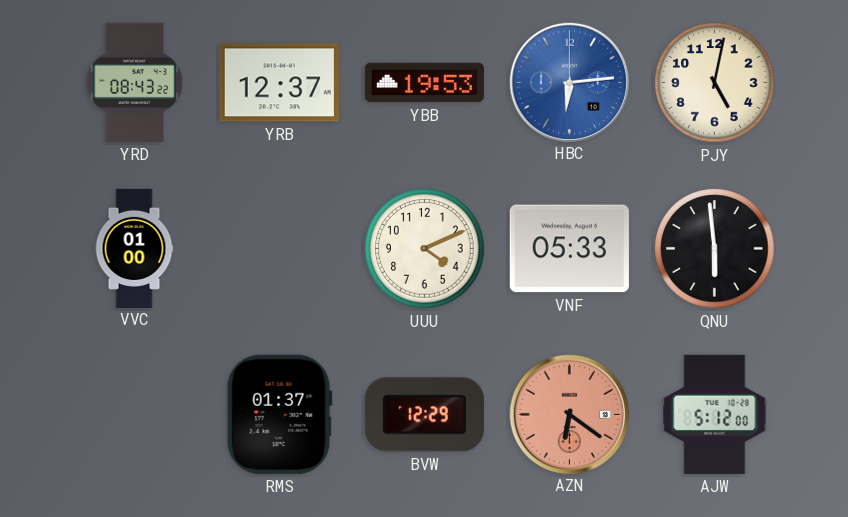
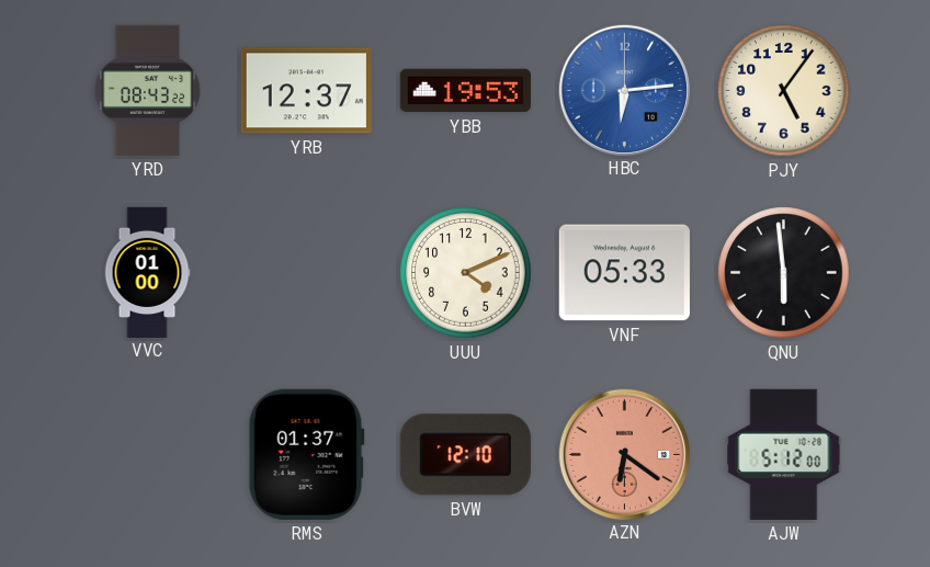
PJY: 5:02 -> 5:06 (784, 91)
BVW: 12:29 -> 12:10 (465, 455)
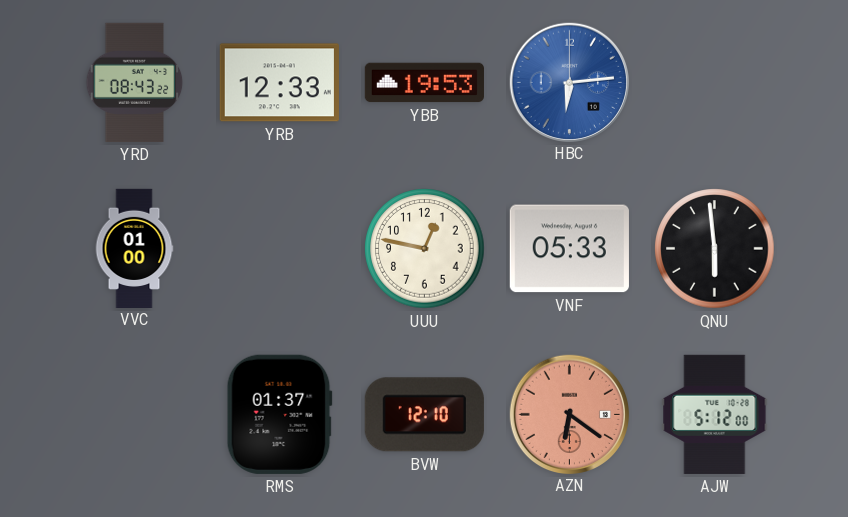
YRB: 12:37 -> 12:33 (279, 83)
PJY: 5:06 -> none (784, 91)
UUU: 4:11 -> 12:47 (425, 249)
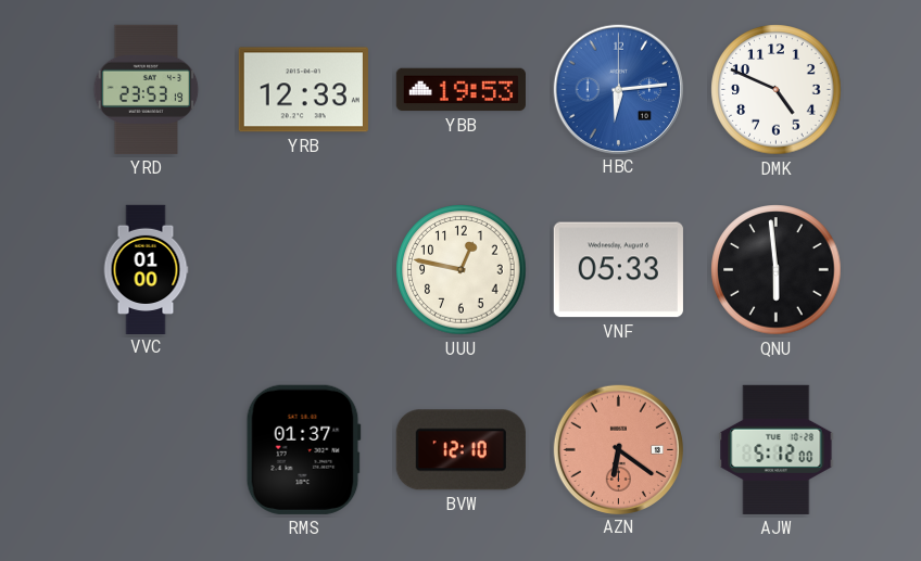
YRD: 08:43 -> 23:53 (147, 89)
DMK: none -> 4:49 (777, 90)
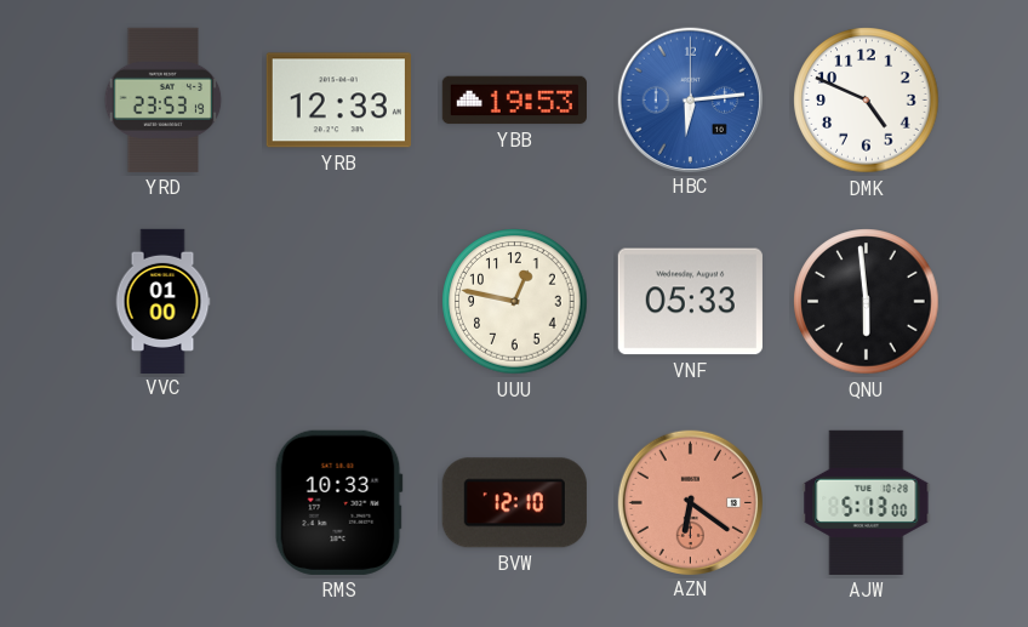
RMS: 01:37 -> 10:33 (338, 502)
AJW: 5:12 -> 5:13 (867, 502)
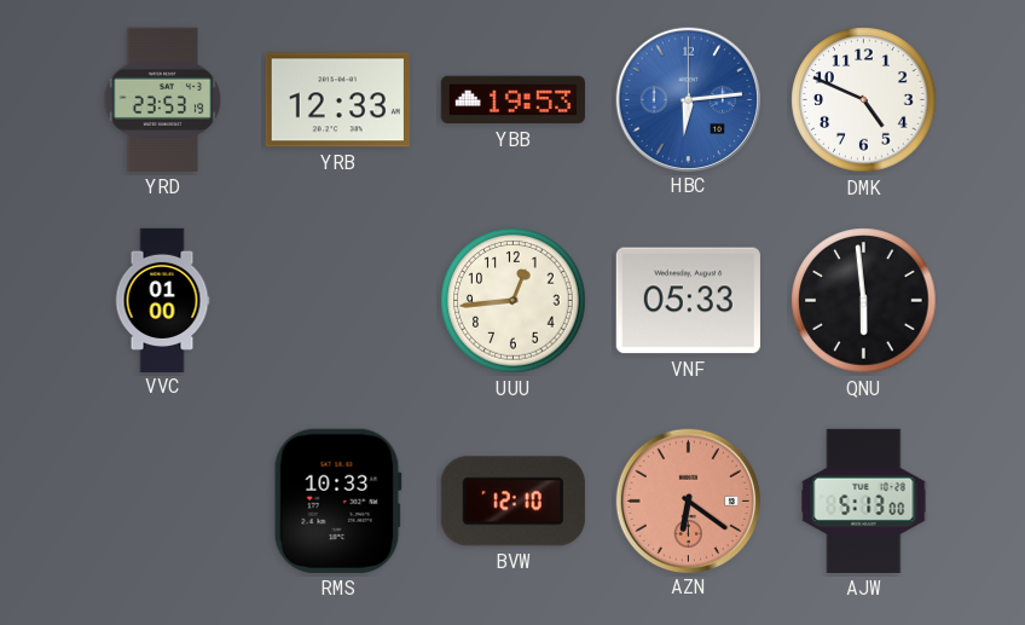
UUU: 12:47 -> 12:44 (514, 301)
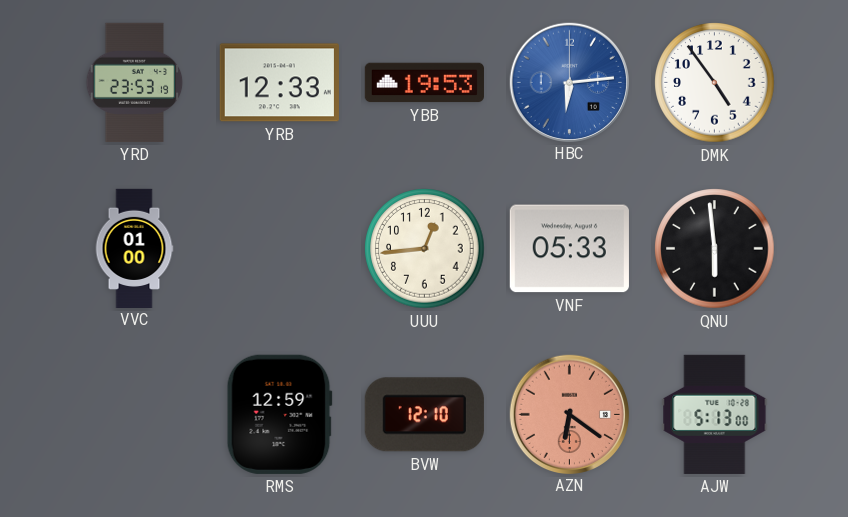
DMK: 4:49 -> 4:54 (715, 83)
RMS: 10:33 -> 12:59 (279, 414)
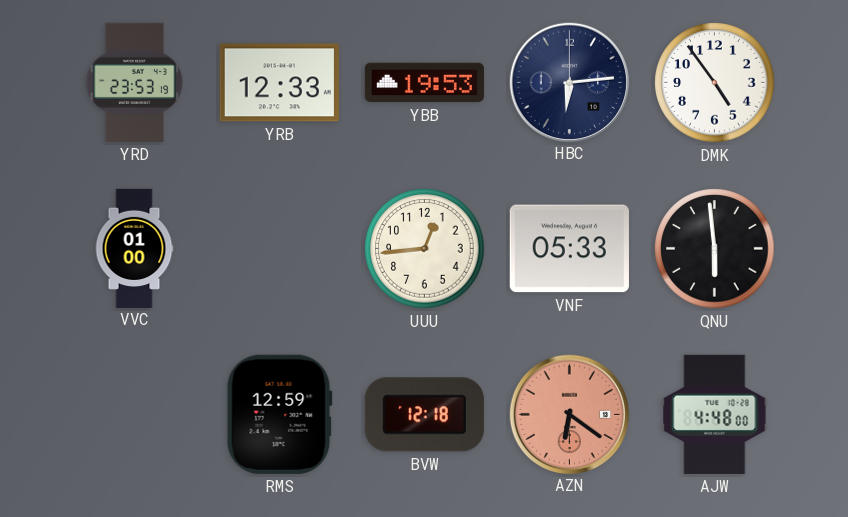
HBC dial: blue -> navy (569, 82)
BVW: 12:10 -> 12:18 (424, 415)
AJW: 5:13 -> 4:48 (715, 414)
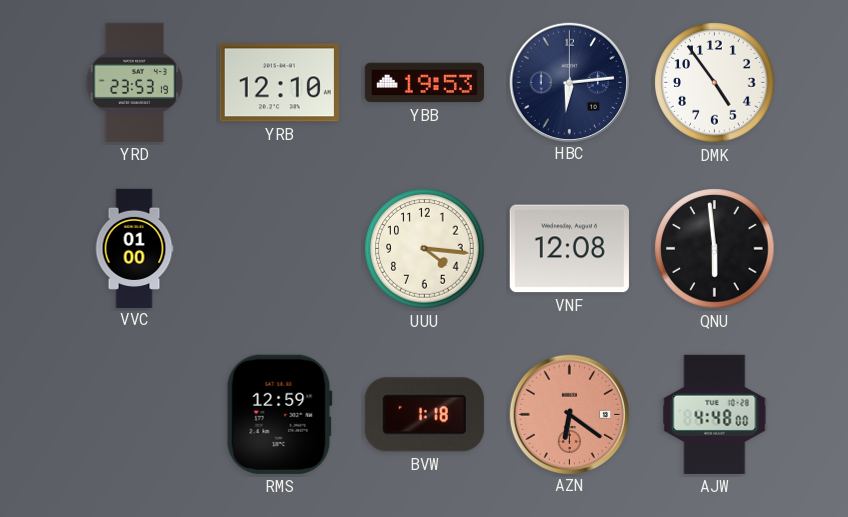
YRB: 12:33 -> 12:10 (279, 83)
UUU: 12:44 -> 4:16 (425, 249)
VNF: 05:33 -> 12:08 (569, 249)
BVW: 12:18 -> 1:18 (424, 415)
